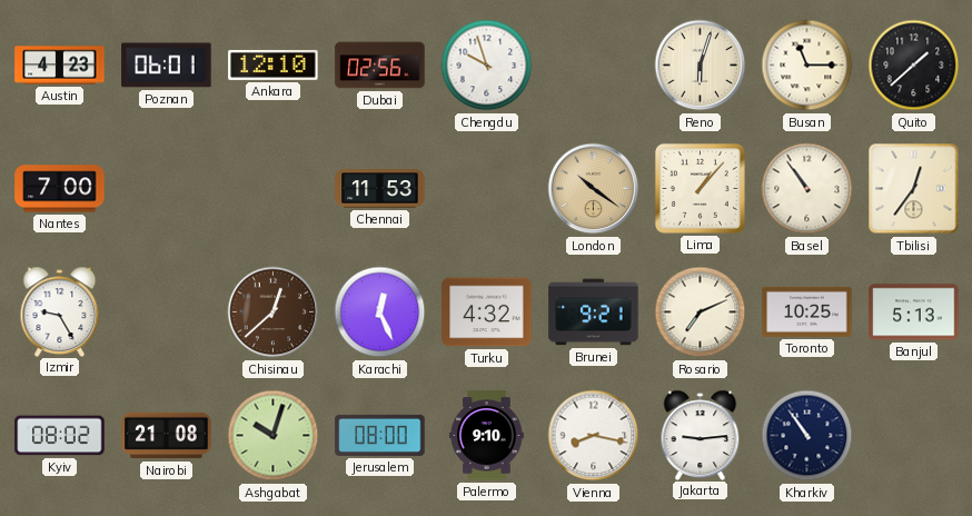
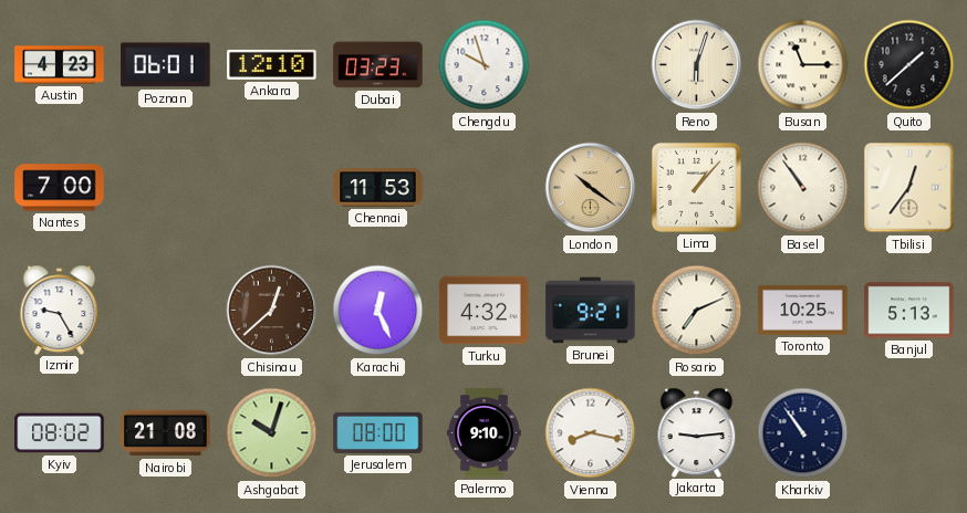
Dubai: 02:56 -> 03:23 (378, 65)
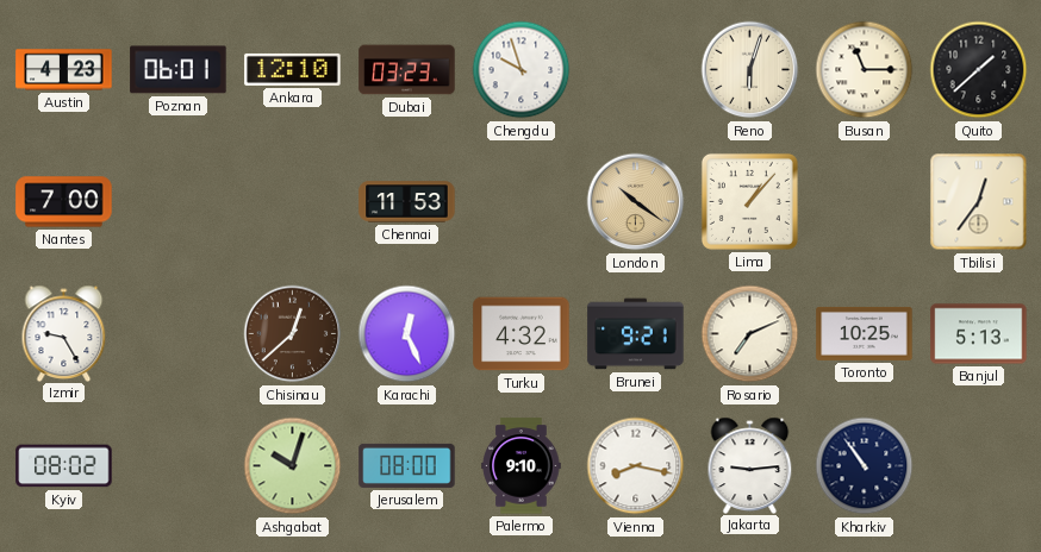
Basel: 10:54 -> none (803, 188)
Nairobi: 21:08 -> none (166, 433)
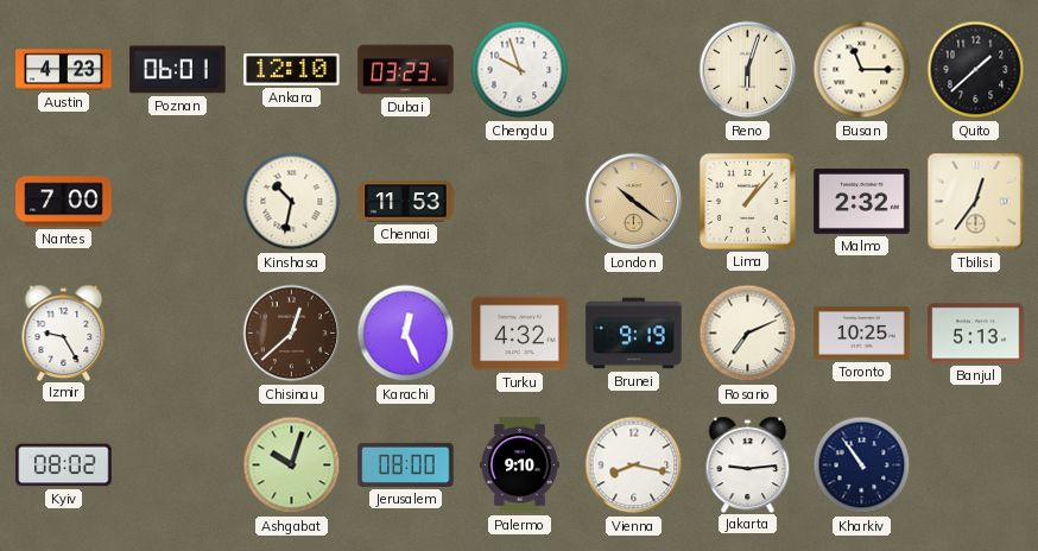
Kinshasa: none -> 10:32 (292, 202)
Malmo: none -> 2:32 (862, 202)
Brunei: 9:21 -> 9:19 (634, 334)
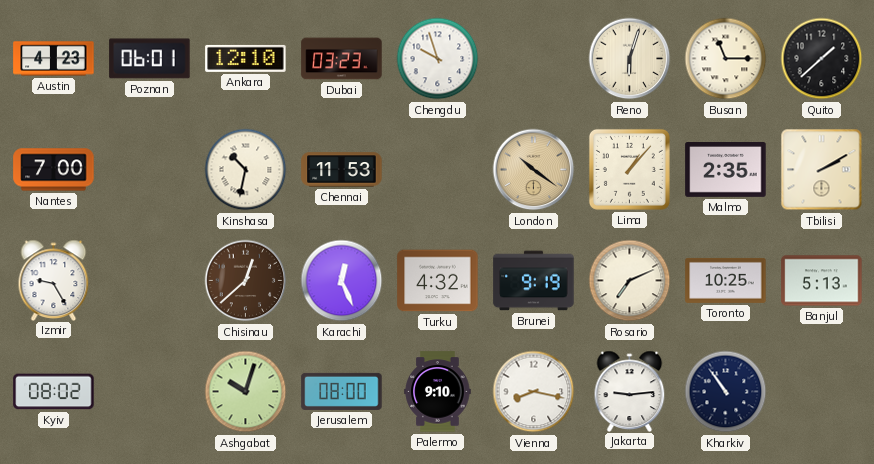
Malmo: 2:32 -> 2:35 (726, 170)
Tbilisi: 12:36 -> 2:10 (822, 170)
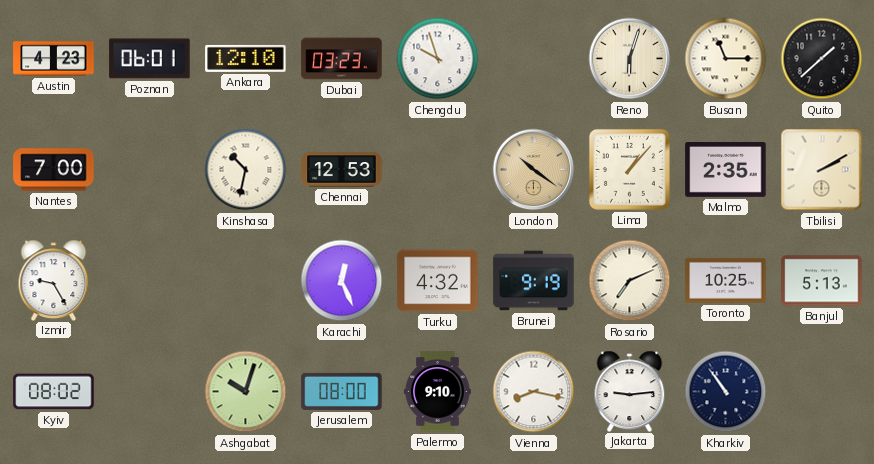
Chennai: 11:53 -> 12:53 (342, 170)
Chisinau: 12:38 -> none (246, 281)
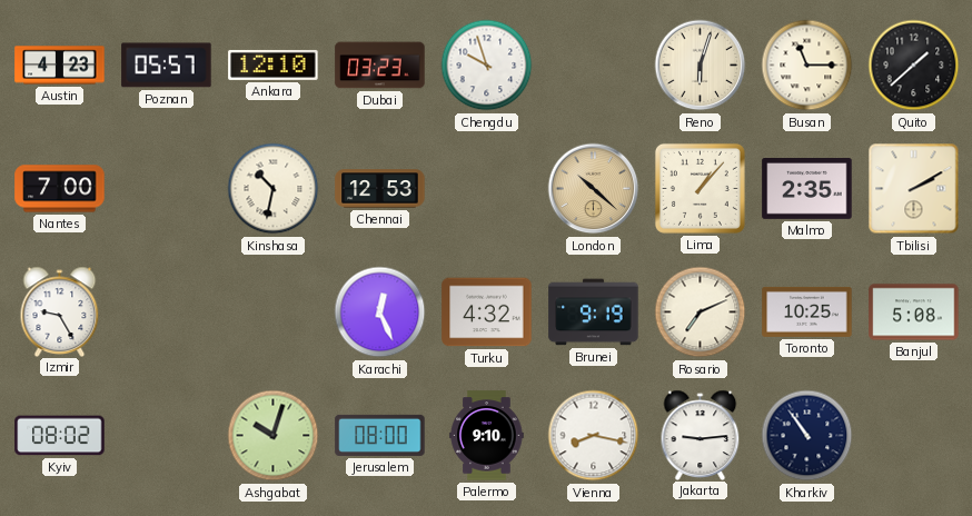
Poznan: 06:01 -> 05:57 (167, 66)
London: 10:21 -> 10:22 (594, 189)
Banjul: 5:13 -> 5:08 (914, 312)
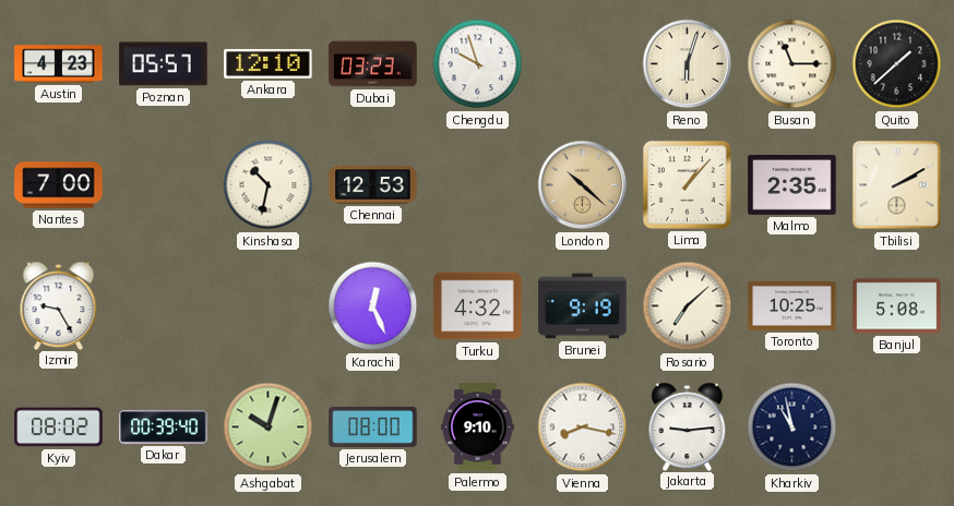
Rosario: 7:11 -> 7:08 (688, 306)
Dakar: none -> 00:39 (164, 427)
Kharkiv: 10:54 -> 10:58 (792, 427)
